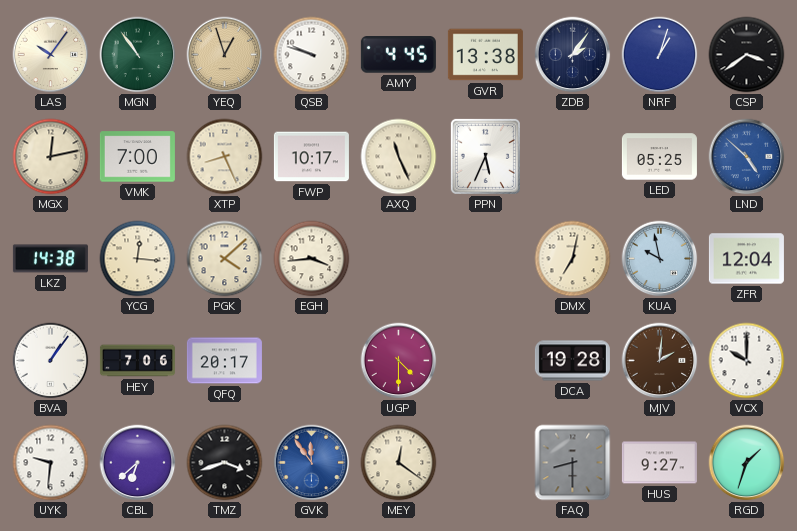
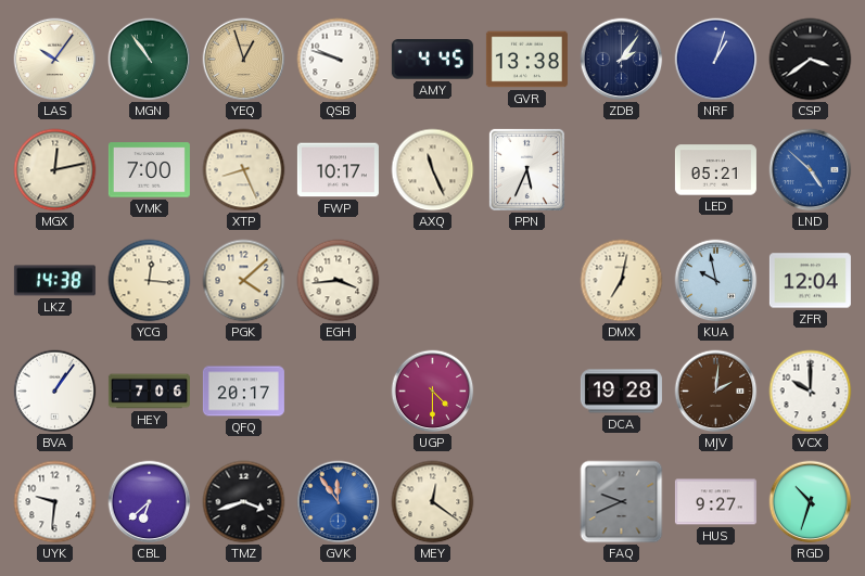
LED: 05:25 -> 05:21 (715, 170)
FAQ: 8:30 -> 9:41 (622, 502)
RGD: 1:33 -> 10:33 (811, 502)
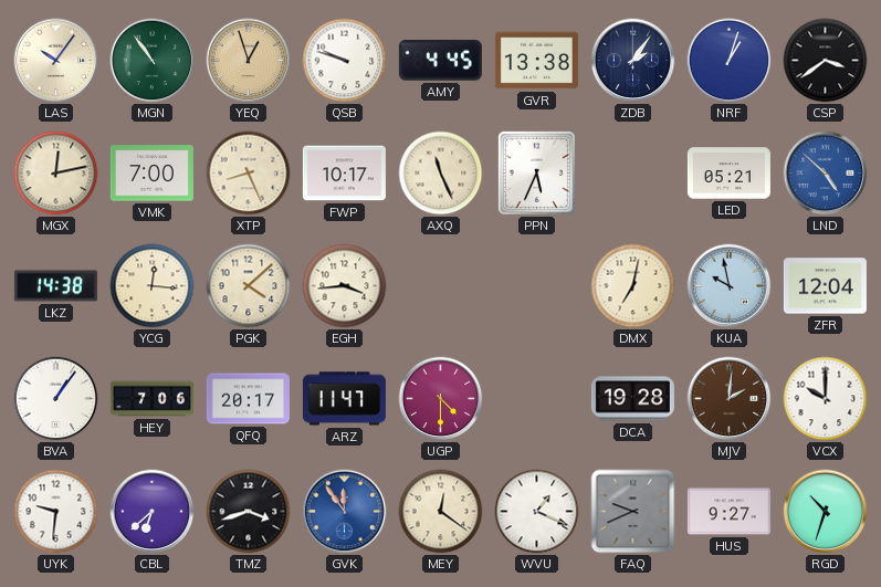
ARZ: none -> 11:47 (344, 399)
WVU: none -> 1:19 (537, 512)
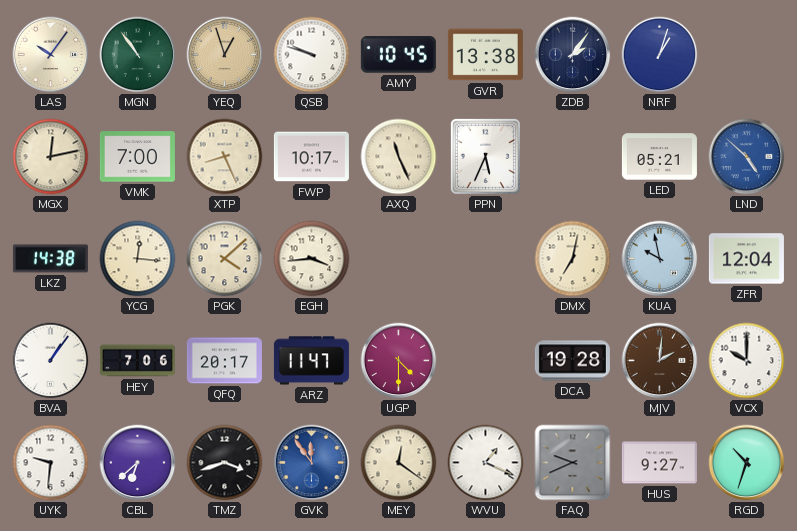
AMY: 4:45 -> 10:45 (398, 55)
CSP: 3:39 -> none (826, 61)
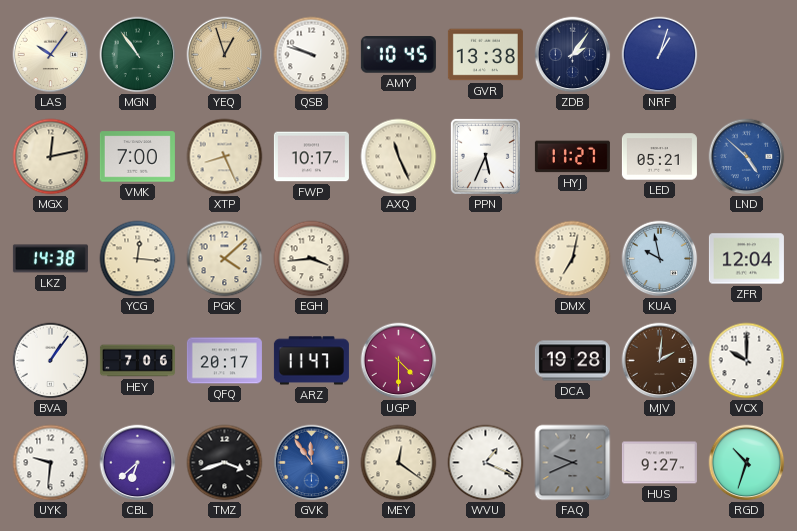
HYJ: none -> 11:27 (572, 157)
